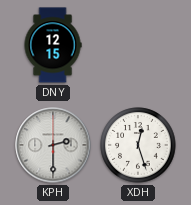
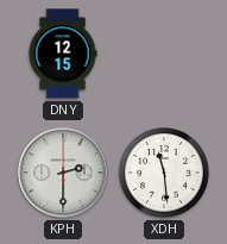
XDH: 12:27 -> 11:29 (164, 173)
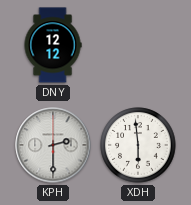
DNY: 12:15 -> 12:12 (53, 45)
XDH: 11:29 -> 5:59 (138, 145)
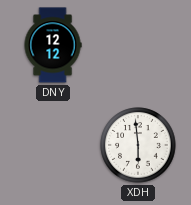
KPH: 2:30 -> none (53, 145)
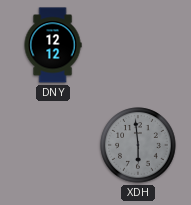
XDH dial: white -> grey (138, 145)
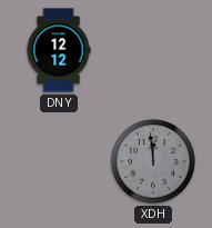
XDH: 5:59 -> 11:59 (153, 161)
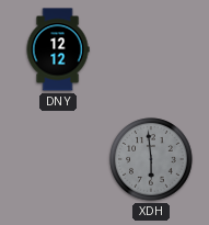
XDH: 11:59 -> 5:59 (151, 159)
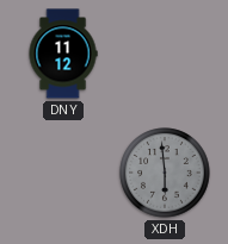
DNY: 12:12 -> 11:12 (63, 54)
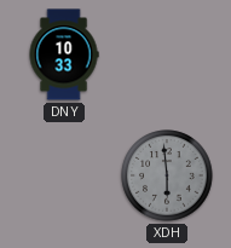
DNY: 11:12 -> 10:33 (64, 54)
